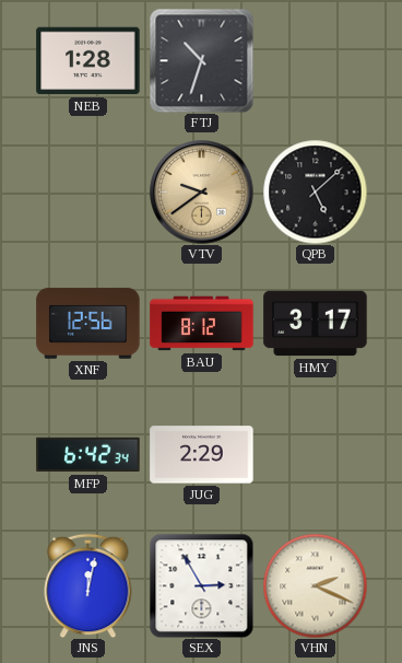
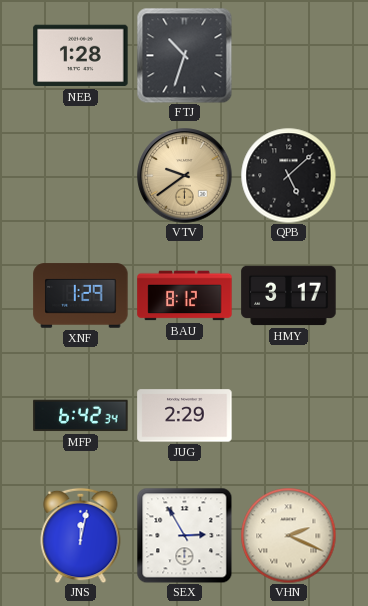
XNF: 12:56 -> 1:29 (81, 296)
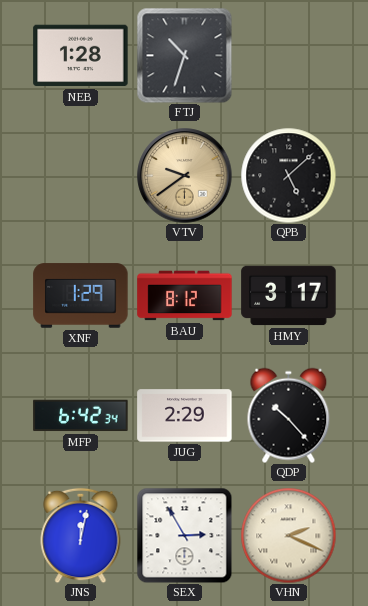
QDP: none -> 10:23 (289, 415)
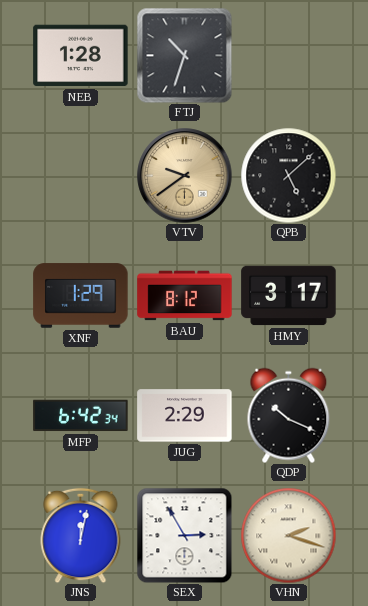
QDP: 10:23 -> 10:19 (289, 415)
VHN: 2:19 -> 2:18 (288, 535)
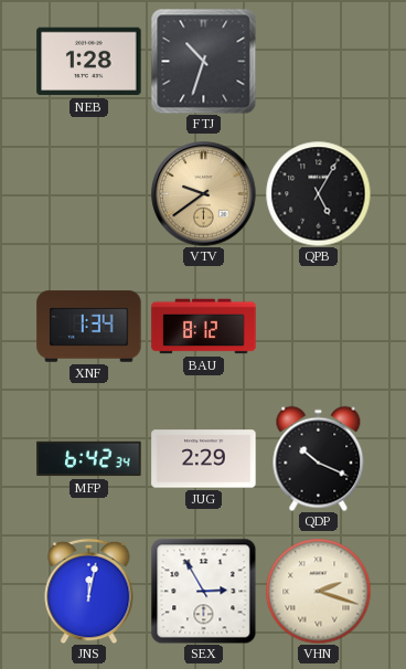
QPB: 5:08 -> 5:05 (318, 193)
XNF: 1:29 -> 1:34 (89, 327)
HMY: 3:17 -> none (289, 296)
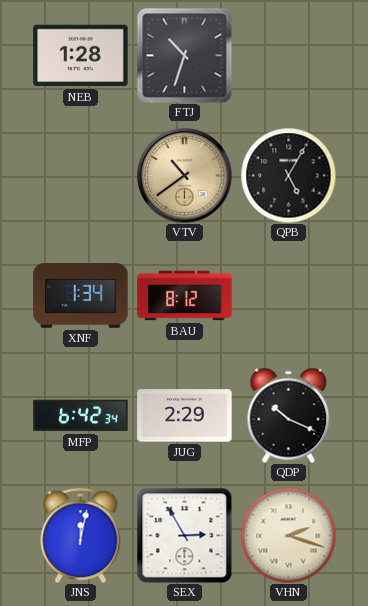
VTV: 9:39 -> 10:39 (185, 176)
